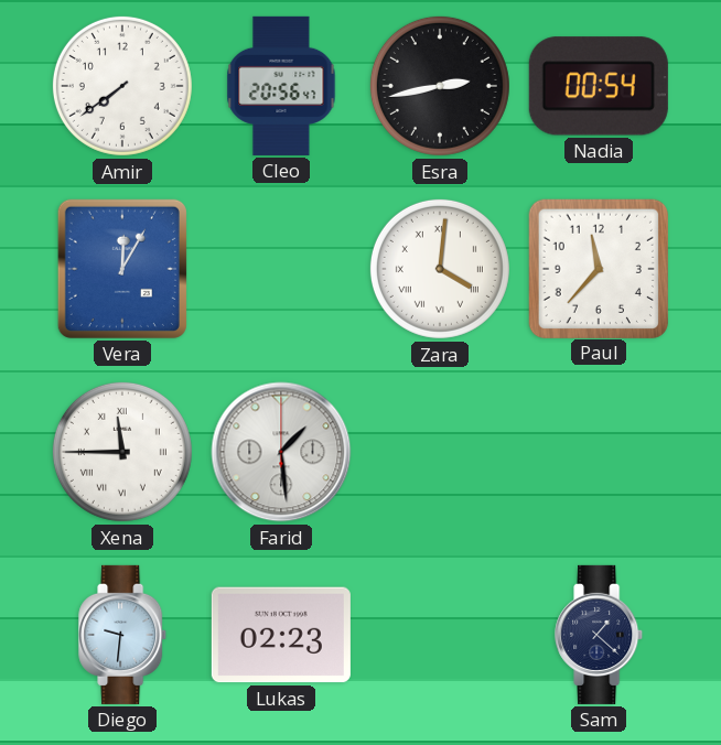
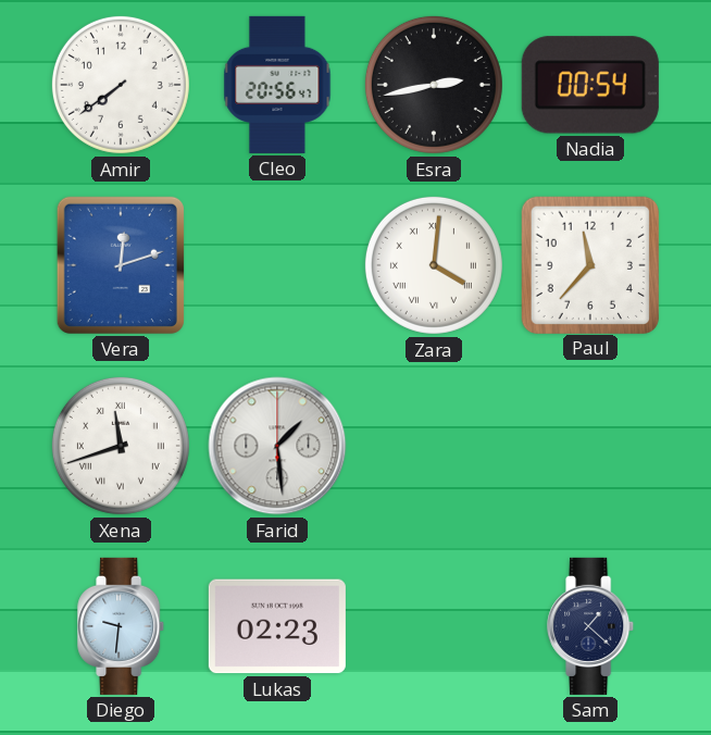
Vera: 12:05 -> 12:12 (121, 265)
Xena: 11:45 -> 11:42 (121, 446)
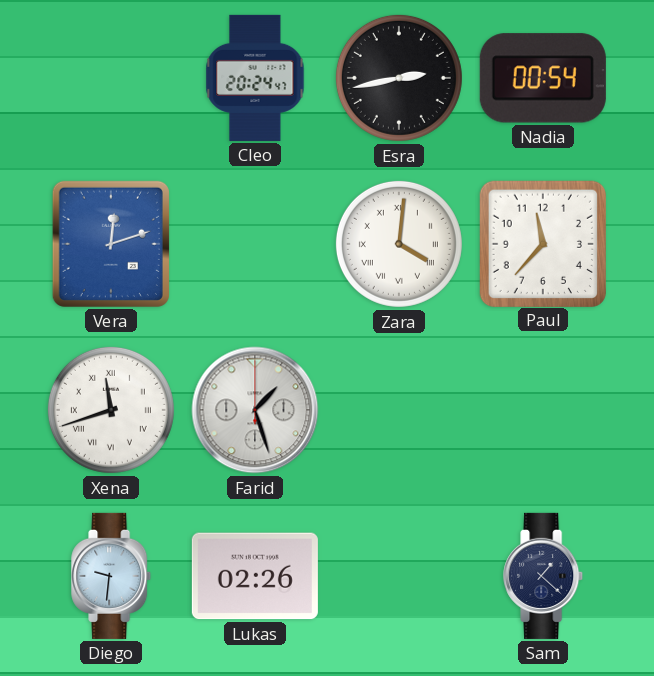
Amir: 7:39 -> none (121, 85)
Cleo: 20:56 -> 20:24 (255, 78)
Farid: 1:29 -> 1:27 (255, 410)
Lukas: 02:23 -> 02:26 (255, 576)
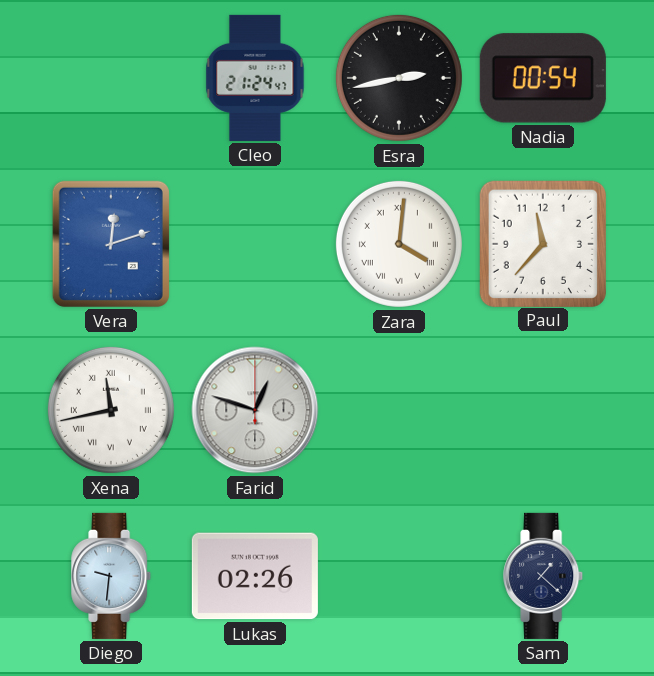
Cleo: 20:24 -> 21:24 (255, 78)
Xena: 11:42 -> 11:43 (111, 410)
Farid: 1:27 -> 12:48 (255, 410)
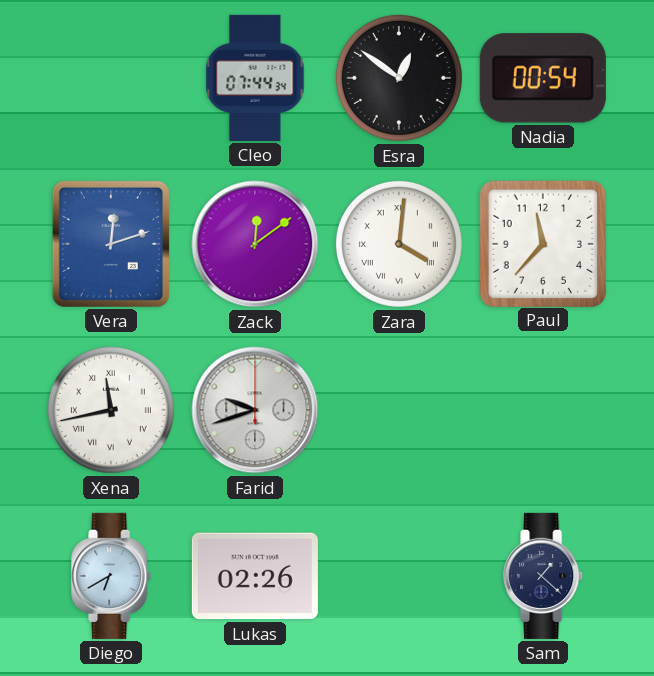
Cleo: 21:24 -> 07:44 (255, 78)
Esra: 2:43 -> 12:51 (399, 78)
Zack: none -> 12:09 (255, 244)
Farid: 12:48 -> 9:42 (255, 410)
Diego: 9:31 -> 6:40 (112, 576)
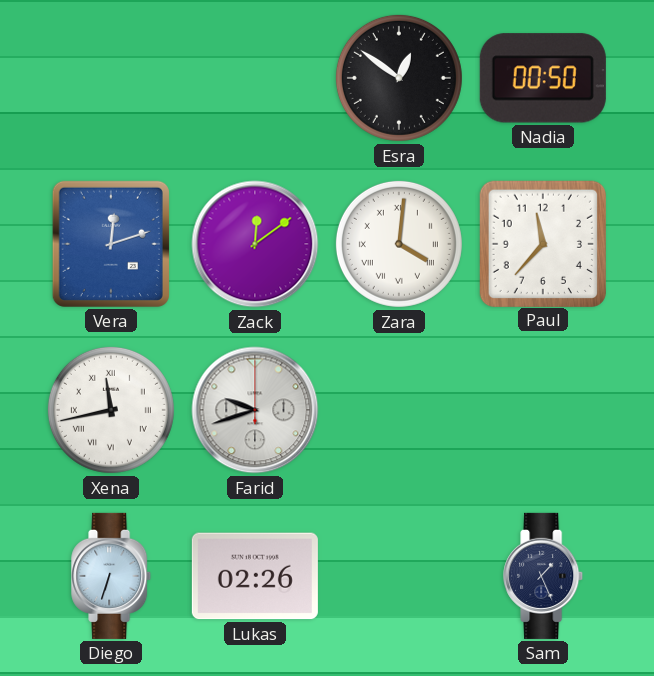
Cleo: 07:44 -> none (255, 78)
Nadia: 00:54 -> 00:50 (543, 78)
Diego: 6:40 -> 6:33 (112, 576)
Sam: 1:22 -> 1:26 (544, 576)
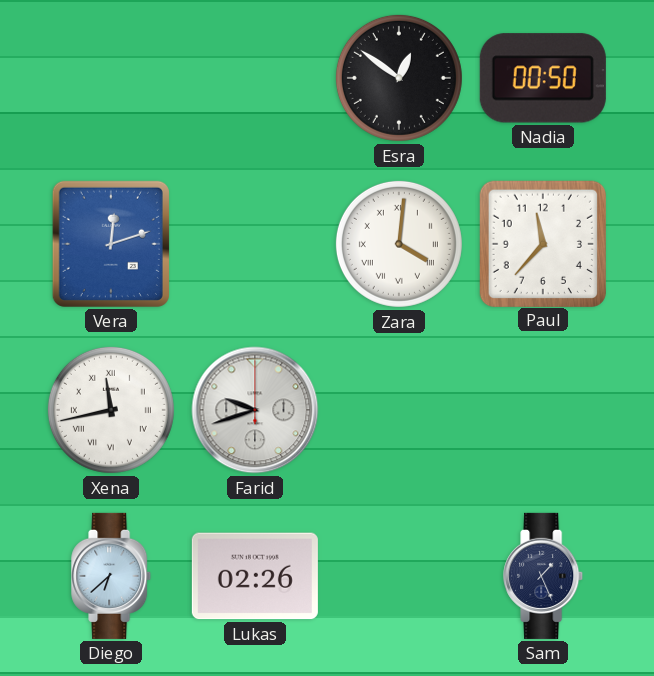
Zack: 12:09 -> none (255, 244)
Diego: 6:33 -> 6:38 (112, 576)
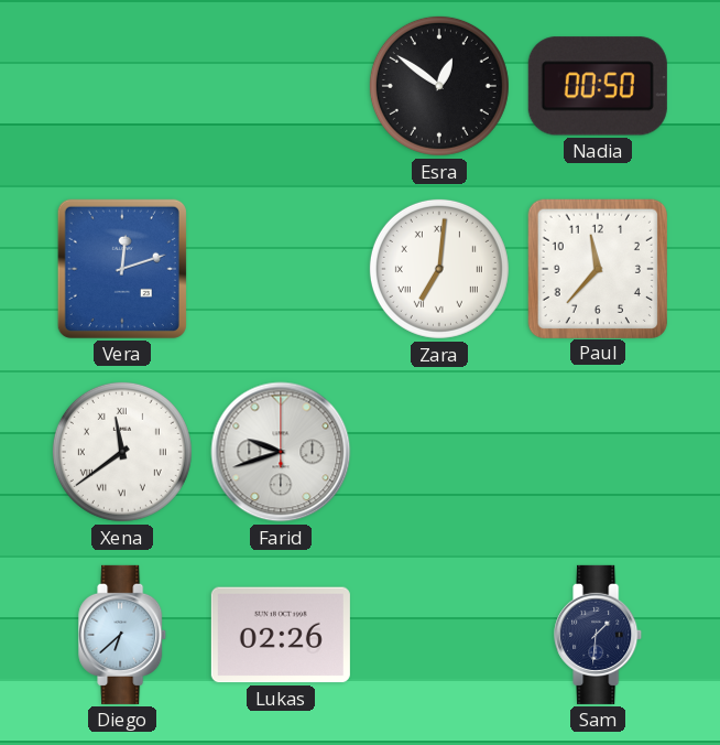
Zara: 4:01 -> 7:01 (439, 269)
Xena: 11:43 -> 11:39 (122, 452)
Sam: 1:26 -> 1:31 (599, 635)
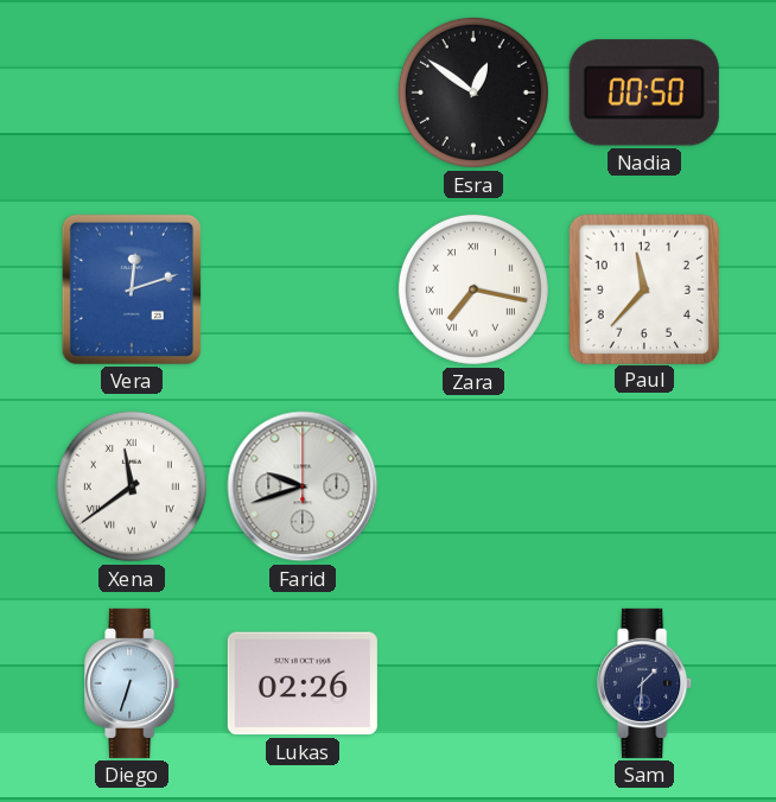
Zara: 7:01 -> 7:17 (473, 289)
Diego: 6:38 -> 6:33 (133, 683)
